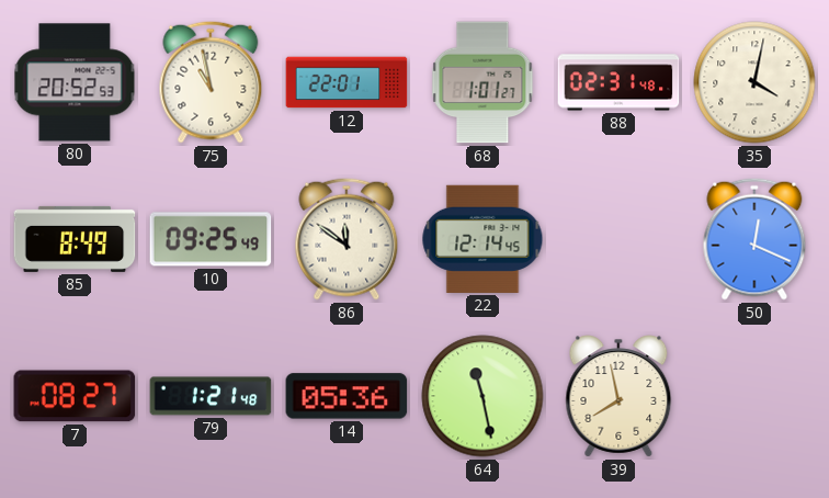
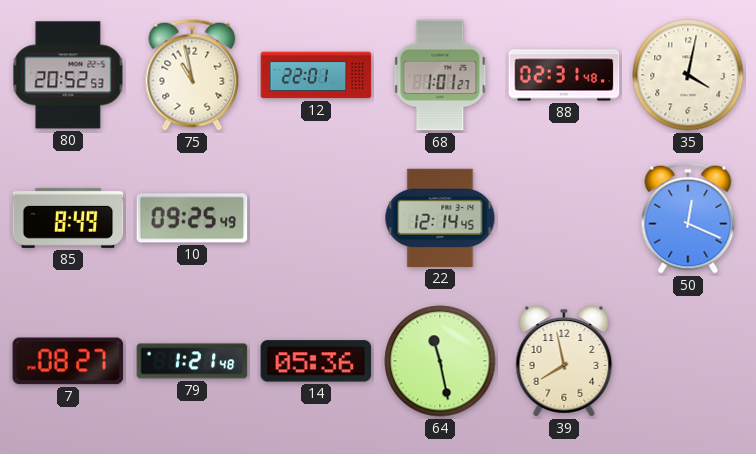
86: 11:51 -> none (347, 239)
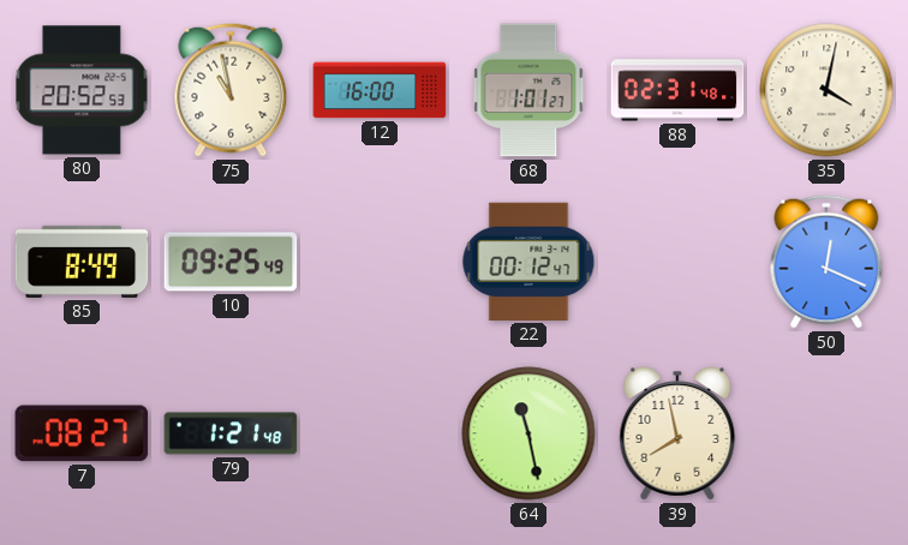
12: 22:01 -> 16:00 (380, 90)
22: 12:14 -> 00:12 (528, 262)
14: 05:36 -> none (316, 361)
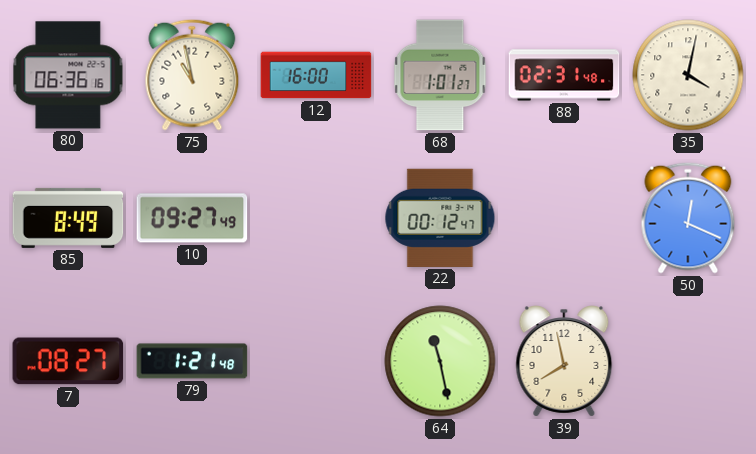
80: 20:52 -> 06:36 (68, 75)
10: 09:25 -> 09:27 (192, 218)
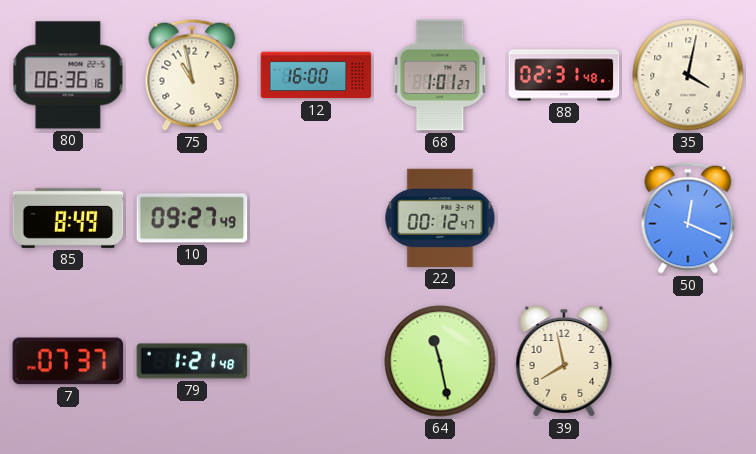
7: 08:27 -> 07:37 (68, 361)
